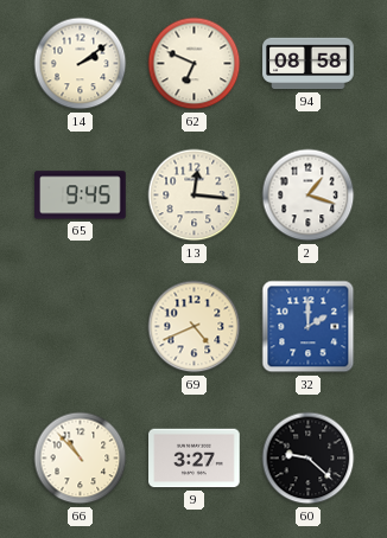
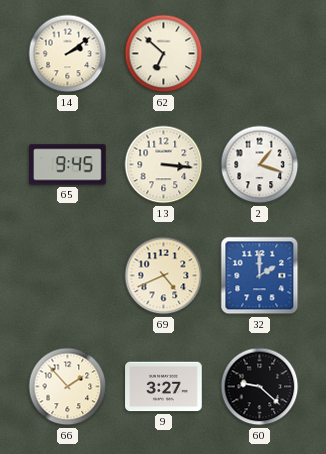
62: 6:49 -> 6:52 (164, 54)
94: 08:58 -> none (309, 64)
13: 12:16 -> 3:16 (164, 165)
66: 10:53 -> 1:53 (68, 387)
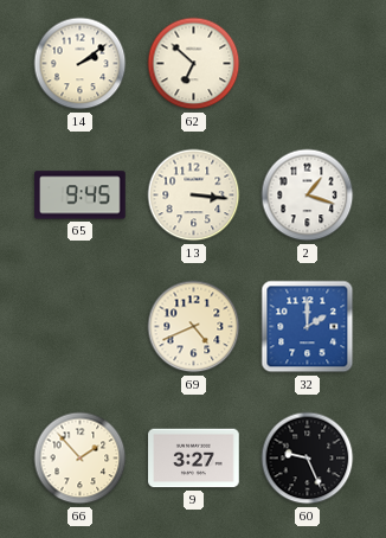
60: 9:22 -> 9:26 (308, 459)
